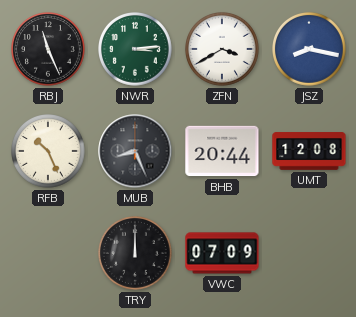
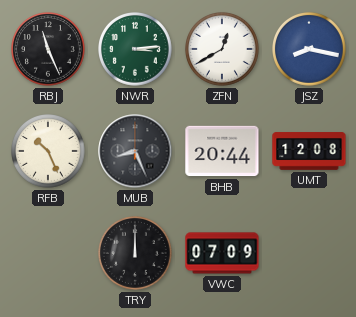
ZFN: 3:40 -> 12:40 (223, 50)
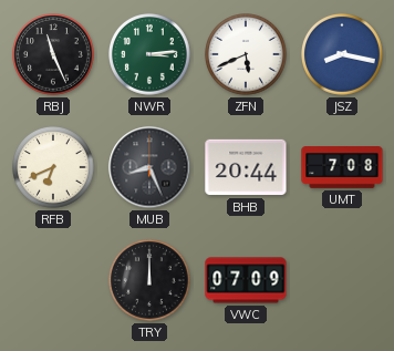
ZFN: 12:40 -> 5:41 (247, 55)
RFB: 10:26 -> 6:41 (54, 168)
UMT: 12:08 -> 7:08 (342, 167)
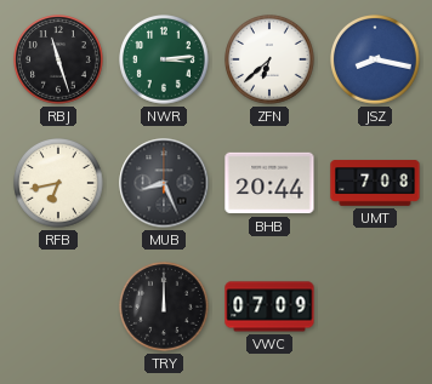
RBJ: 11:26 -> 11:27 (59, 61)
ZFN: 5:41 -> 6:38 (271, 61)
RFB: 6:41 -> 6:43 (59, 184)
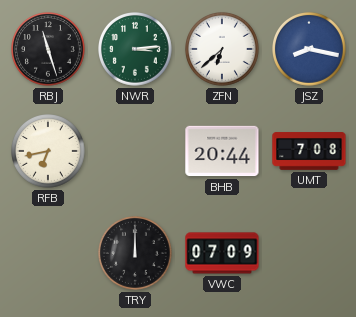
MUB: 8:26 -> none (164, 183)
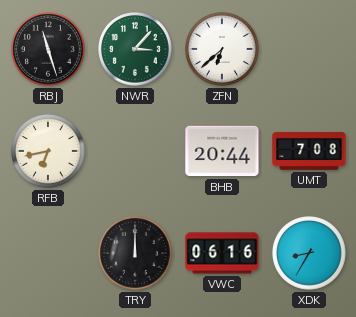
NWR: 3:14 -> 3:07 (136, 50)
JSZ: 8:17 -> none (310, 50)
VWC: 07:09 -> 06:16 (222, 253)
XDK: none -> 8:35 (310, 254)
